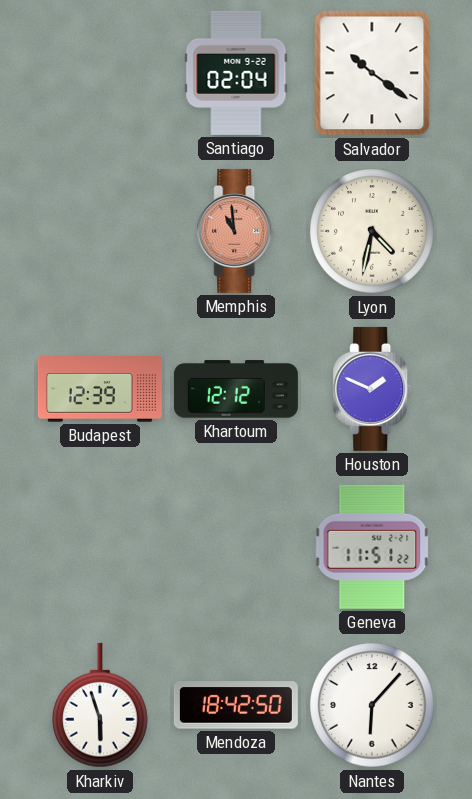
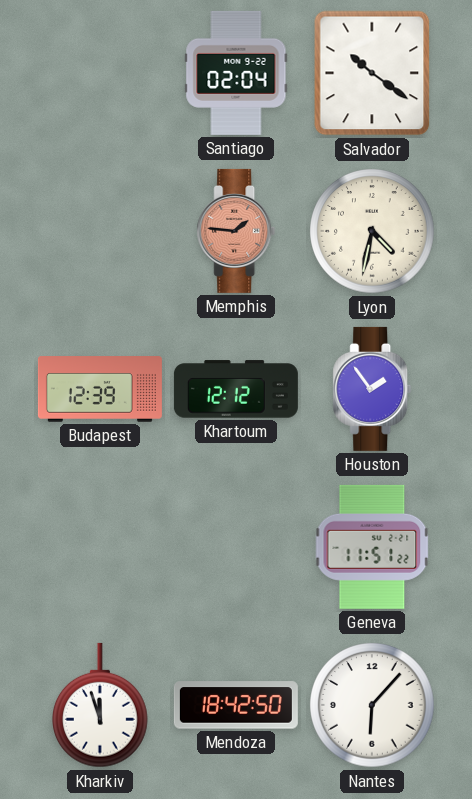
Memphis: 10:59 -> 1:46 (236, 231)
Houston: 1:49 -> 1:54 (372, 389)
Kharkiv: 5:57 -> 11:57 (101, 705)
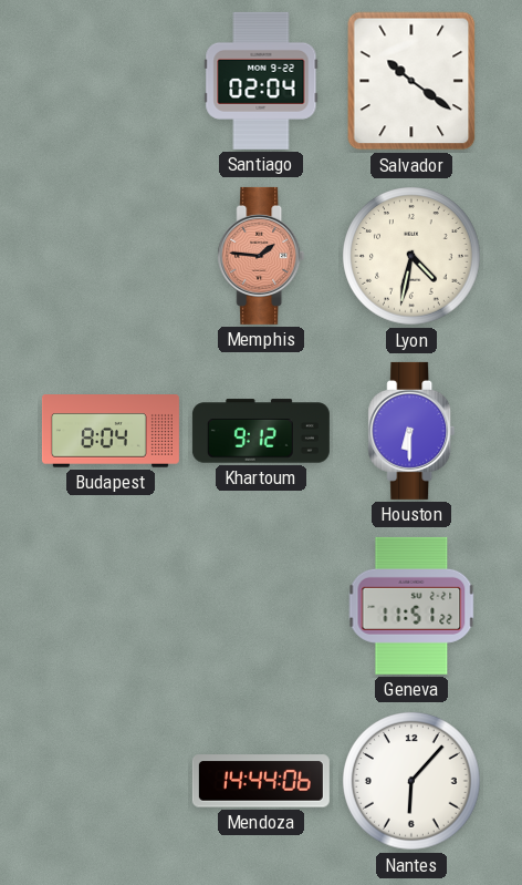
Budapest: 12:39 -> 8:04 (111, 431)
Khartoum: 12:12 -> 9:12 (261, 431)
Houston: 1:54 -> 6:30 (411, 431)
Kharkiv: 11:57 -> none (101, 705)
Mendoza: 18:42 -> 14:44 (261, 781)
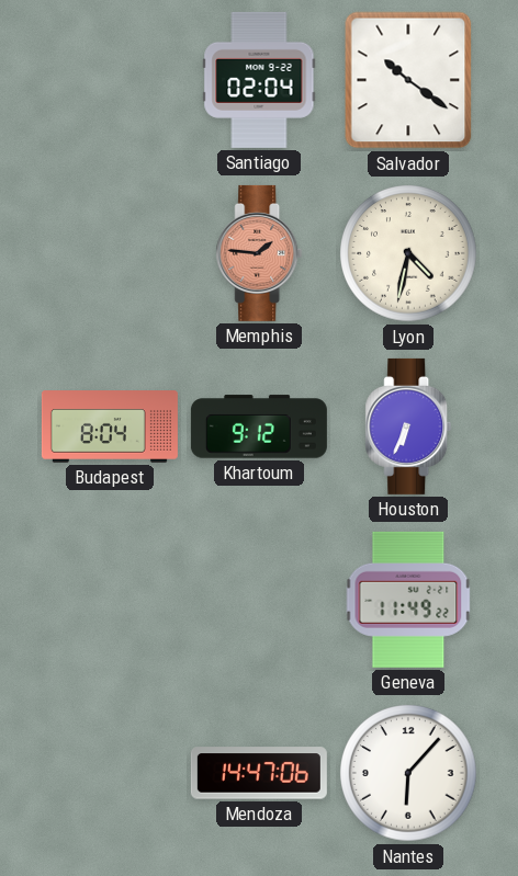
Houston: 6:30 -> 6:34 (408, 426)
Geneva: 11:51 -> 11:49 (408, 600)
Mendoza: 14:44 -> 14:47 (259, 773)
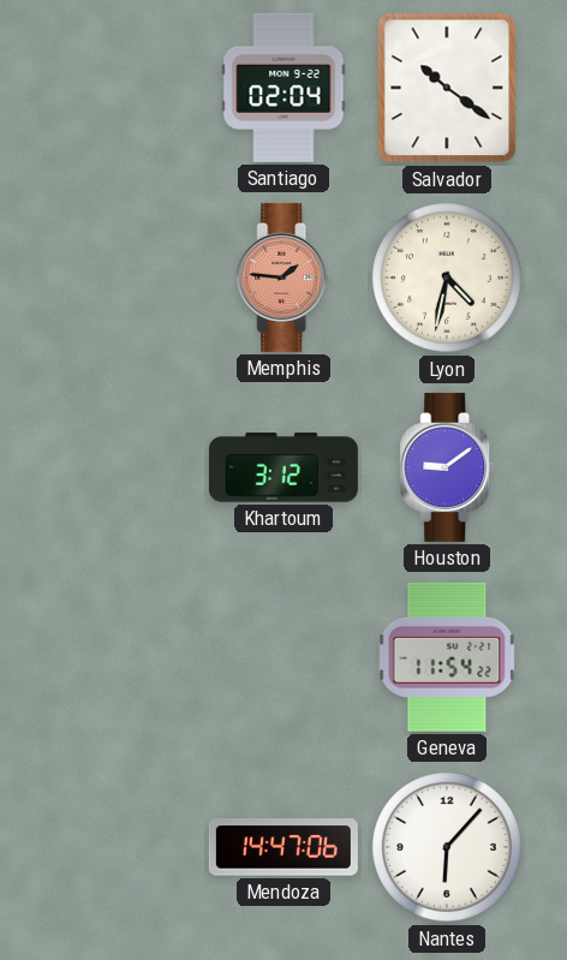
Budapest: 8:04 -> none (110, 426)
Khartoum: 9:12 -> 3:12 (283, 467)
Houston: 6:34 -> 9:09 (447, 467)
Geneva: 11:49 -> 11:54 (447, 657)
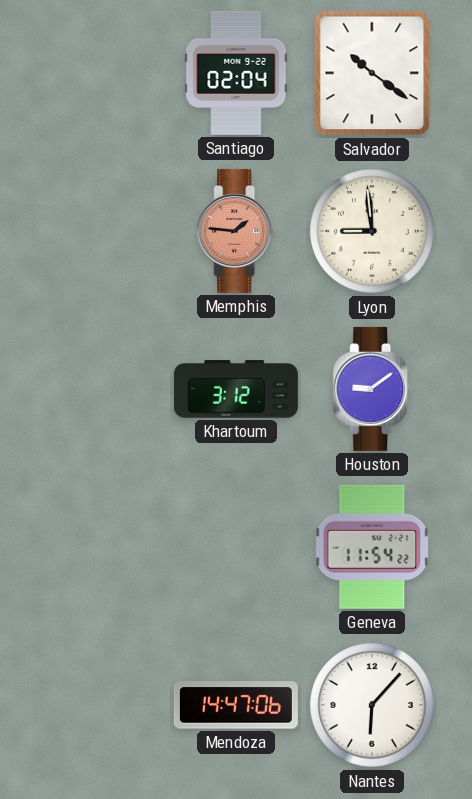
Lyon: 4:32 -> 8:59 (372, 231)
